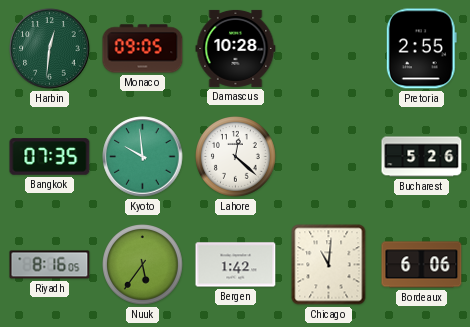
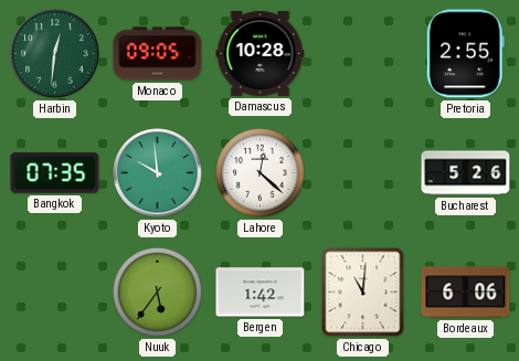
Riyadh: 8:16 -> none (50, 265)
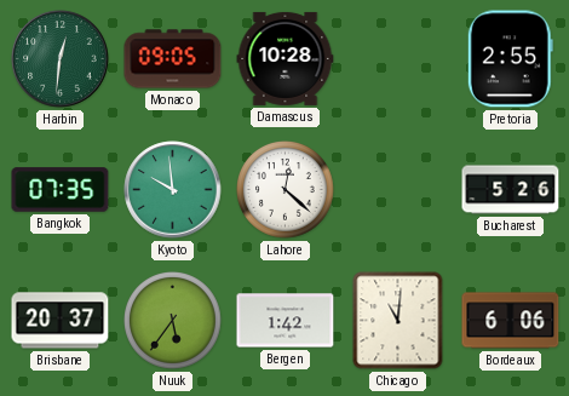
Brisbane: none -> 20:37 (61, 321)
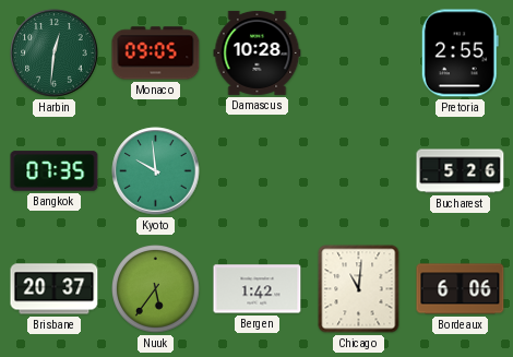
Lahore: 12:22 -> none (286, 190)
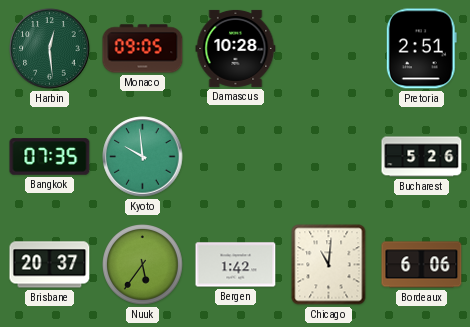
Harbin: 12:31 -> 12:29 (50, 49)
Pretoria: 2:55 -> 2:51 (421, 49)
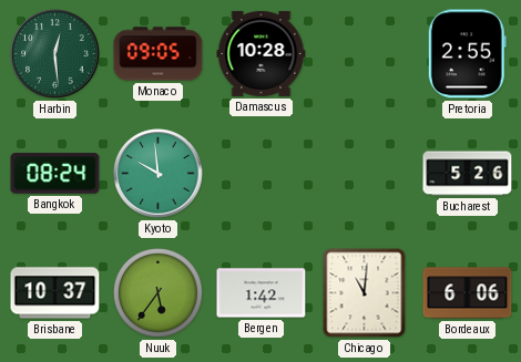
Pretoria: 2:51 -> 2:55 (467, 54)
Bangkok: 07:35 -> 08:24 (55, 174)
Brisbane: 20:37 -> 10:37 (55, 293)
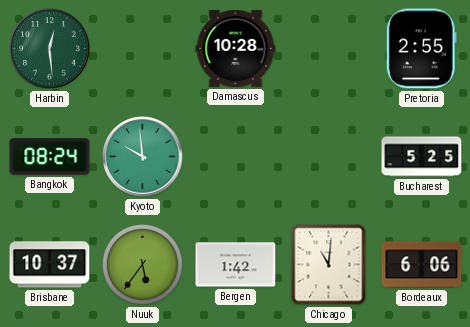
Monaco: 09:05 -> none (159, 54)
Bucharest: 5:26 -> 5:25 (422, 157)
